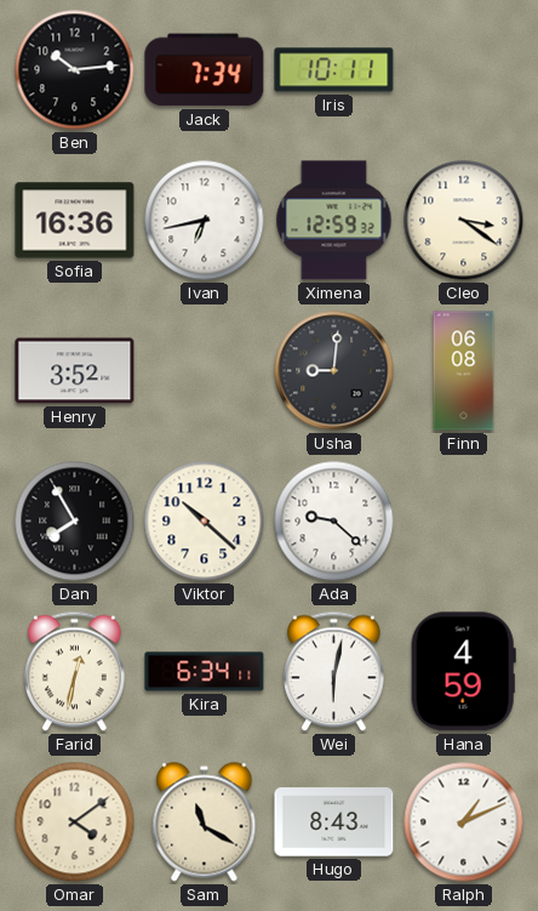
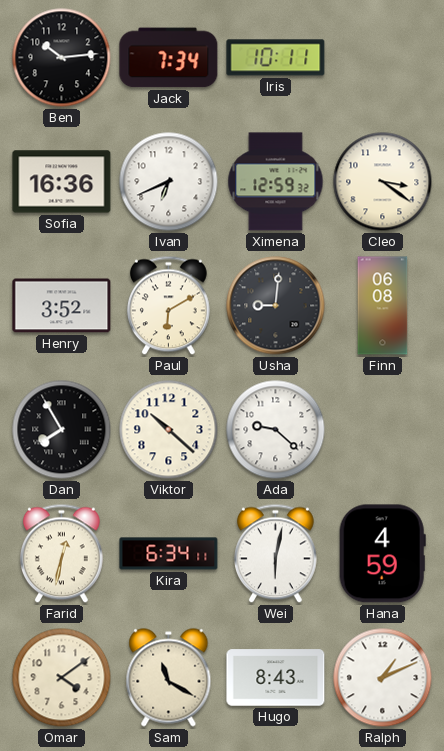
Ivan: 6:43 -> 6:41 (169, 182)
Paul: none -> 6:10 (168, 306)
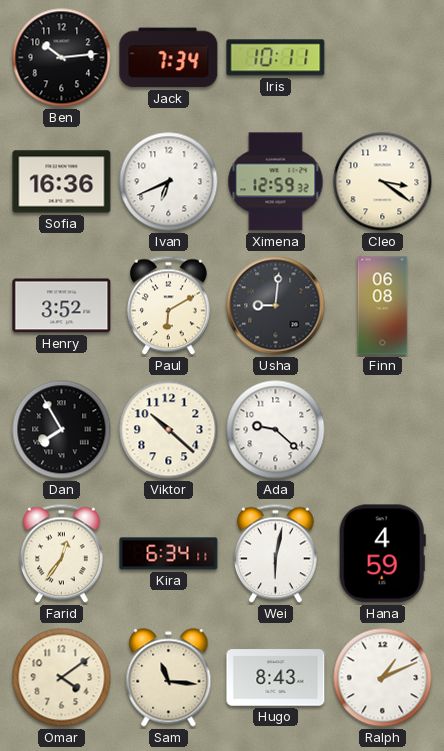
Farid: 12:32 -> 12:36 (61, 554)
Sam: 11:20 -> 11:16 (169, 678)
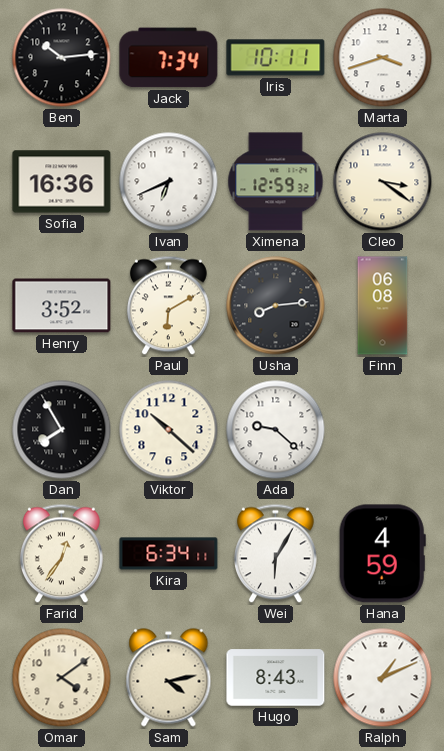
Marta: none -> 3:42 (383, 58)
Usha: 9:01 -> 8:14 (276, 306)
Wei: 6:02 -> 6:05 (275, 554)
Sam: 11:16 -> 4:13 (169, 678)
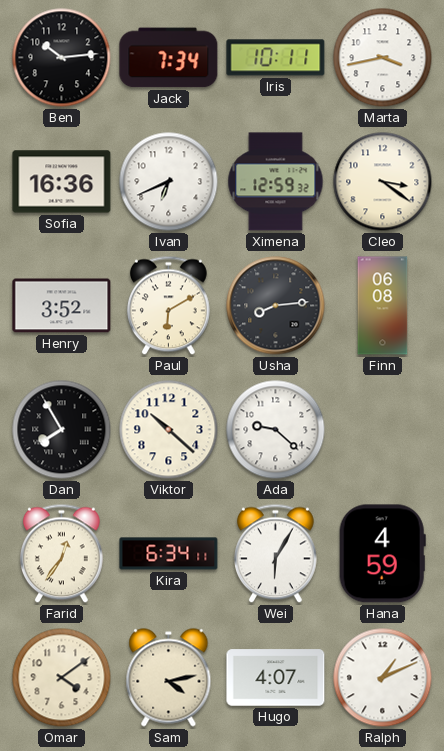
Marta: 3:42 -> 3:43 (383, 58)
Hugo: 8:43 -> 4:07 (276, 678)
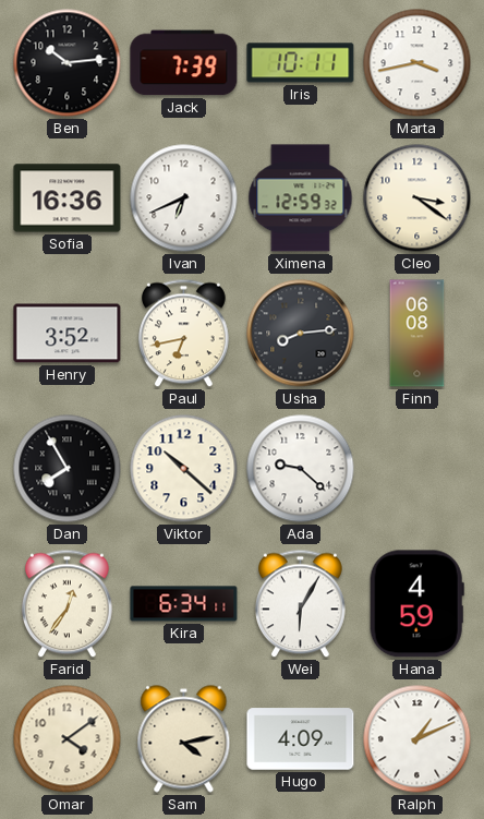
Jack: 7:34 -> 7:39 (184, 63)
Paul: 6:10 -> 6:43 (183, 334)
Hugo: 4:07 -> 4:09 (301, 739)
